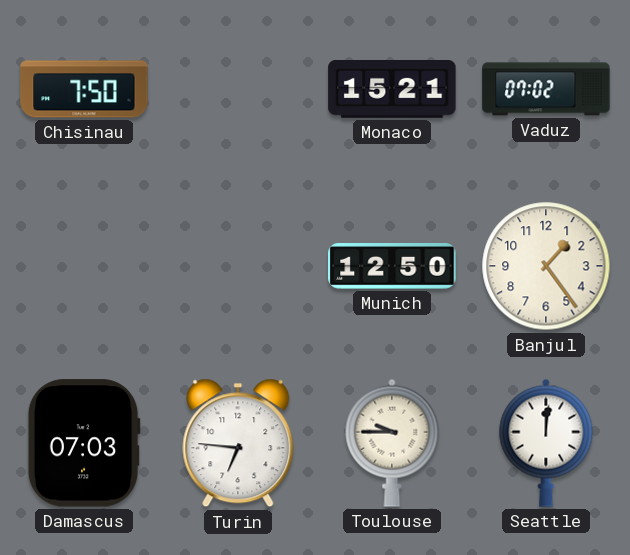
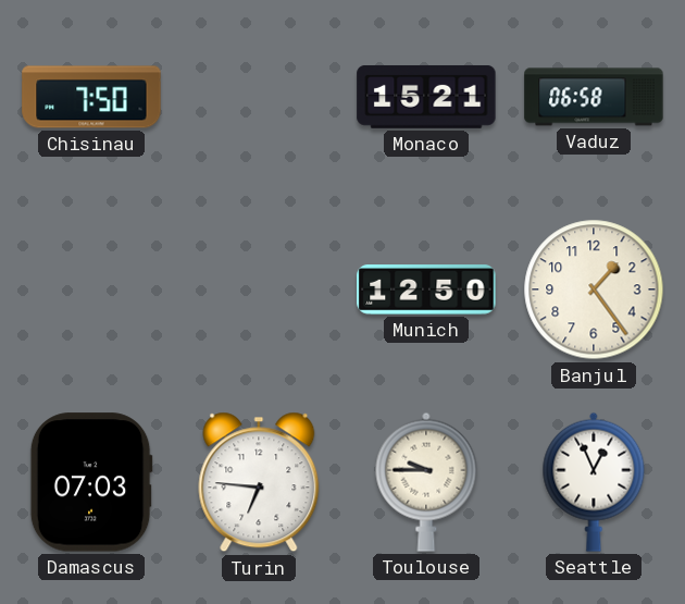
Vaduz: 07:02 -> 06:58 (594, 97)
Seattle: 12:01 -> 12:56 (594, 482)
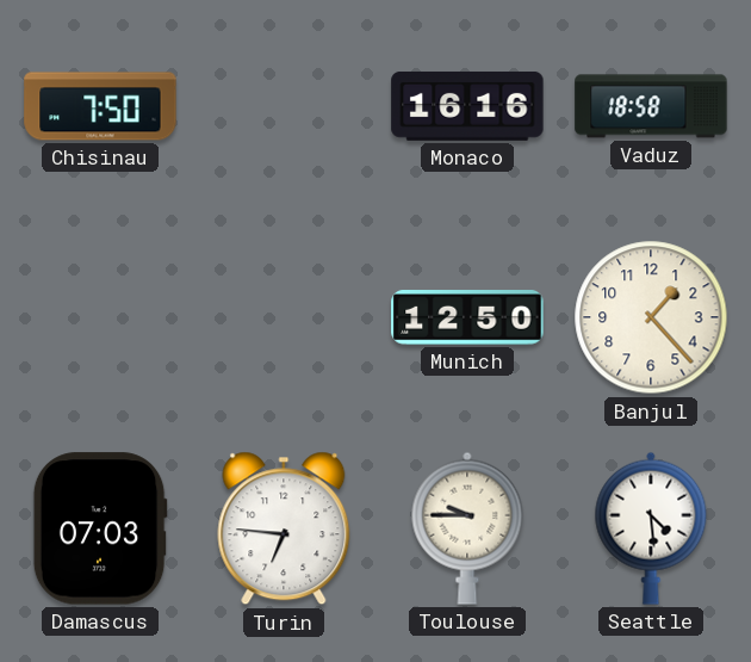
Monaco: 15:21 -> 16:16 (467, 106)
Vaduz: 06:58 -> 18:58 (651, 106)
Banjul: 1:24 -> 1:23 (651, 317)
Seattle: 12:56 -> 4:29 (651, 528)
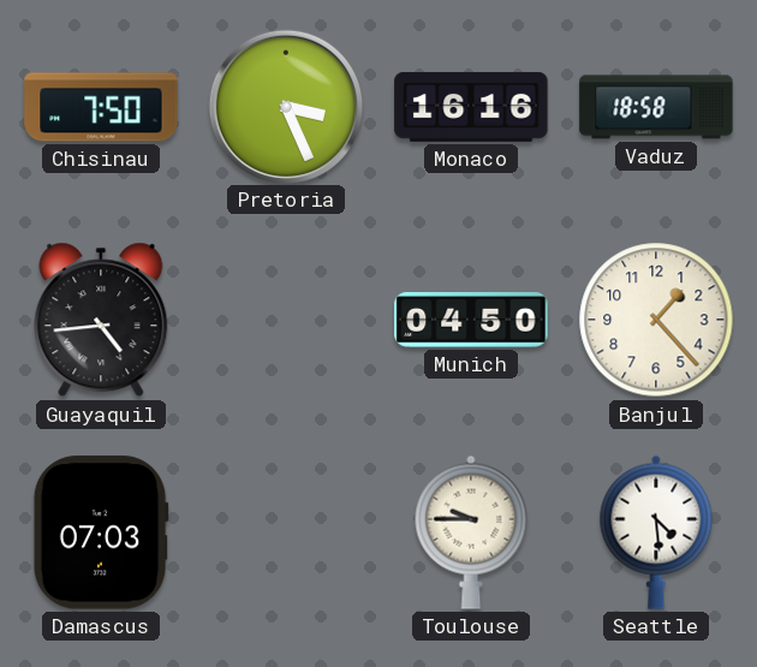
Pretoria: none -> 3:26 (285, 106)
Guayaquil: none -> 4:44 (101, 320)
Munich: 12:50 -> 04:50 (471, 321)
Turin: 6:46 -> none (284, 528)
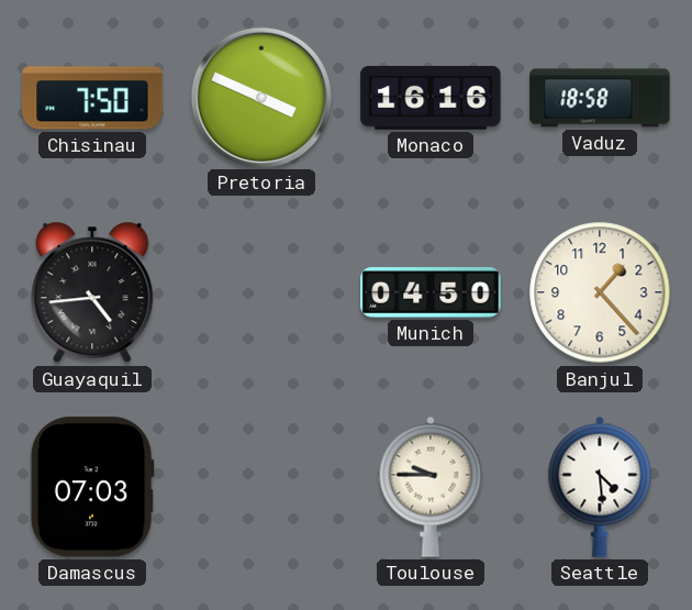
Pretoria: 3:26 -> 3:49 (260, 97)
